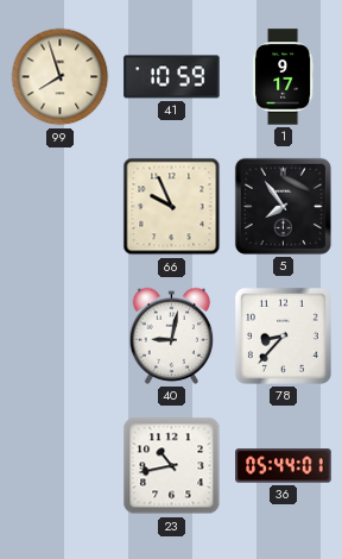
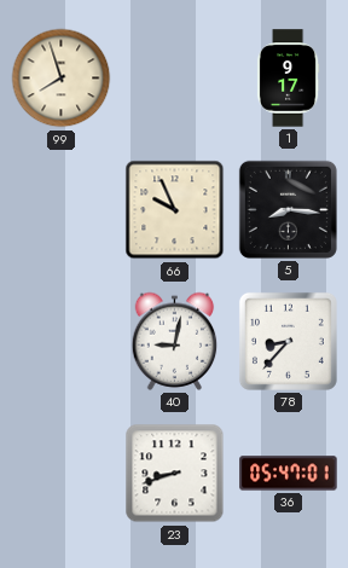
41: 10:59 -> none (172, 77)
5: 7:54 -> 8:16 (288, 209)
23: 10:43 -> 8:42 (175, 474)
36: 05:44 -> 05:47 (289, 474)
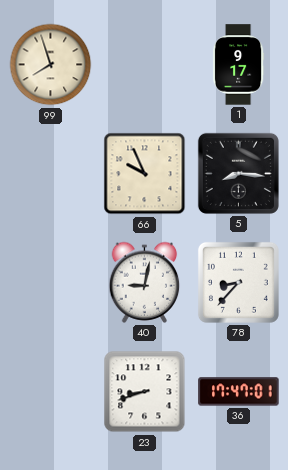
36: 05:47 -> 17:47 (239, 392)
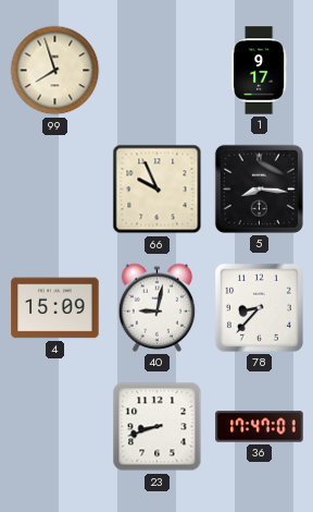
4: none -> 15:09 (55, 308)
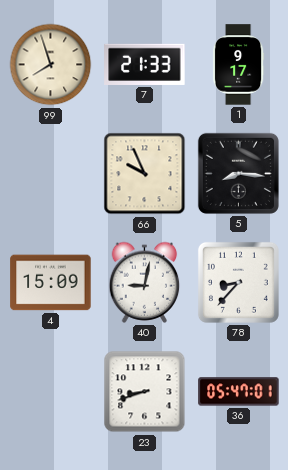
7: none -> 21:33 (145, 64)
36: 17:47 -> 05:47 (239, 392)
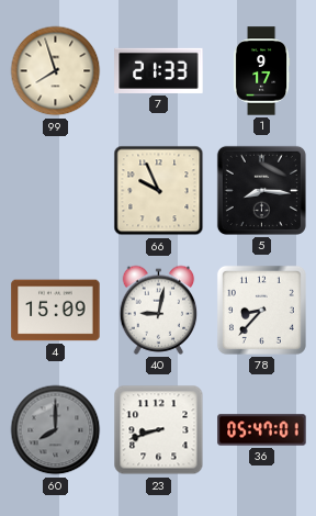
60: none -> 8:00 (56, 430)
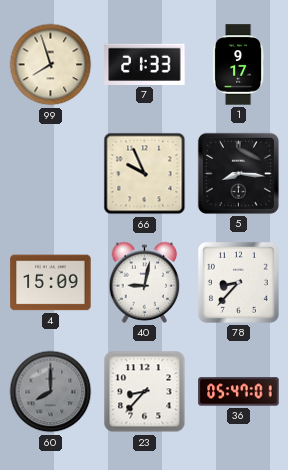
23: 8:42 -> 8:37 (145, 392)
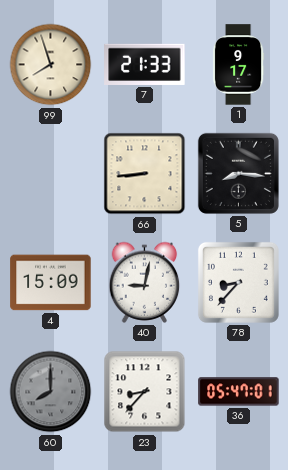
66: 9:56 -> 8:44 (145, 174)
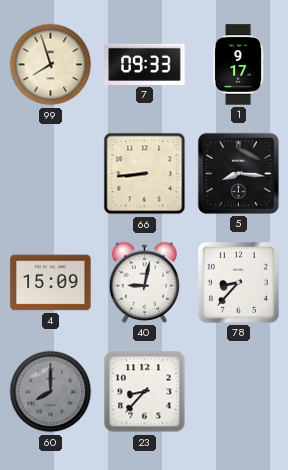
7: 21:33 -> 09:33 (145, 64)
36: 05:47 -> none (239, 392)
